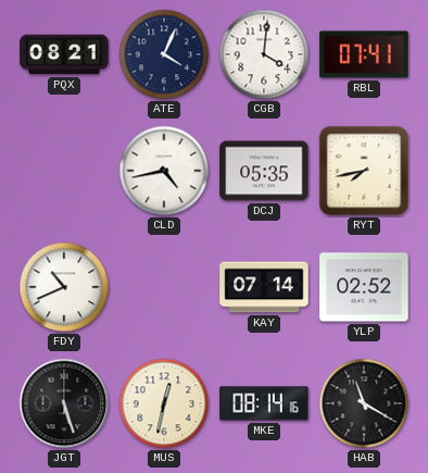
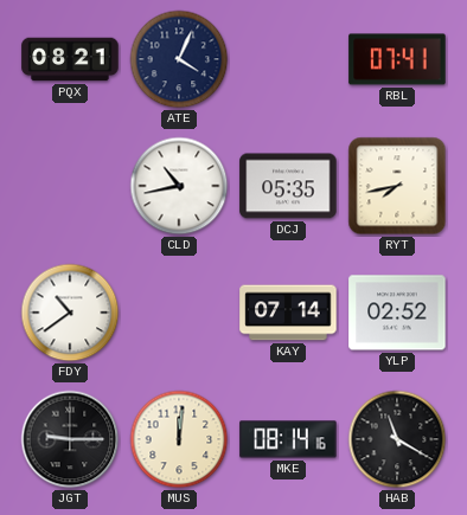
CGB: 4:01 -> none (264, 54)
CLD: 4:43 -> 10:43 (179, 186)
FDY: 10:41 -> 10:39 (70, 313)
JGT: 5:27 -> 9:15 (70, 439)
MUS: 12:32 -> 12:01 (179, 439)
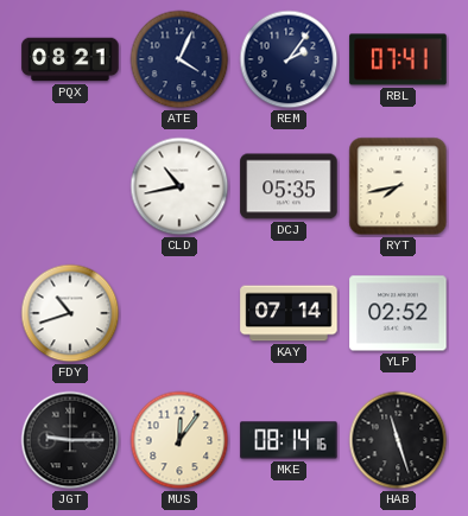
REM: none -> 2:06 (289, 59)
FDY: 10:39 -> 10:42 (70, 313)
MUS: 12:01 -> 12:06 (179, 440)
HAB: 11:20 -> 11:27 (398, 440)
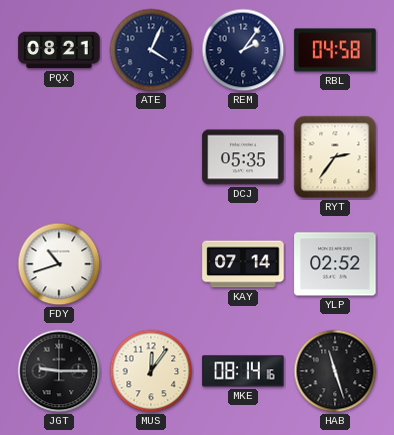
RBL: 07:41 -> 04:58 (335, 50)
CLD: 10:43 -> none (179, 186)
RYT: 7:43 -> 2:36 (335, 157)
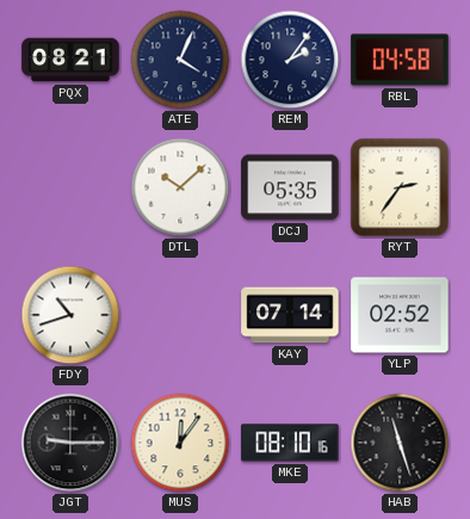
DTL: none -> 10:08 (180, 187)
MKE: 08:14 -> 08:10 (290, 443)
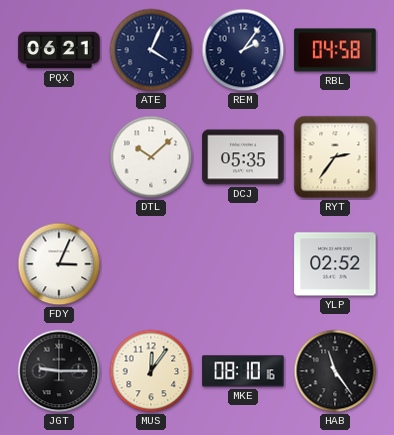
PQX: 08:21 -> 06:21 (59, 50)
FDY: 10:42 -> 3:04 (59, 264)
KAY: 07:14 -> none (290, 315)
HAB: 11:27 -> 11:24 (335, 371)
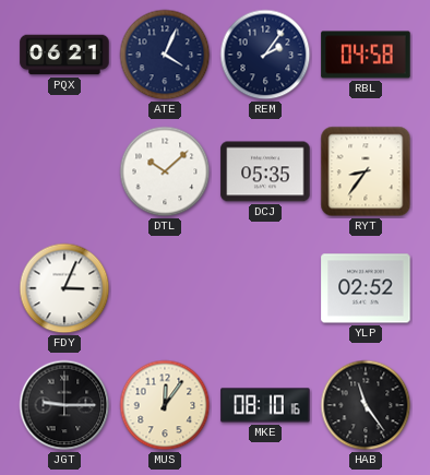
RYT: 2:36 -> 8:36 (366, 171)
